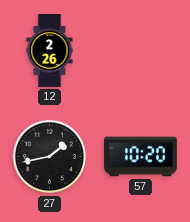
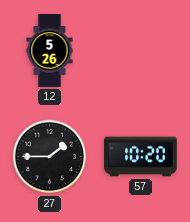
12: 2:26 -> 5:26 (50, 51)
27: 1:43 -> 1:45 (50, 157)
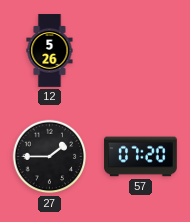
57: 10:20 -> 07:20 (141, 157)
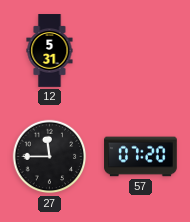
12: 5:26 -> 5:31 (50, 51)
27: 1:45 -> 11:45 (50, 157)
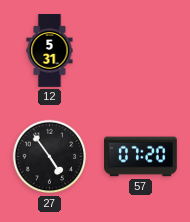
27: 11:45 -> 4:54 (50, 157)
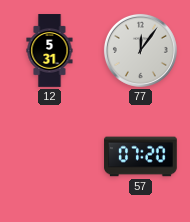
77: none -> 12:06 (140, 50)
27: 4:54 -> none (50, 157)
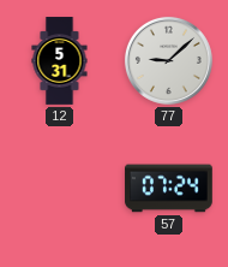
77: 12:06 -> 9:08 (168, 60)
57: 07:20 -> 07:24 (169, 189)
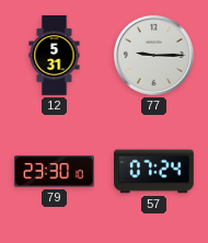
77: 9:08 -> 9:15 (153, 55)
79: none -> 23:30 (55, 172)
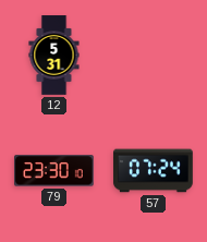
77: 9:15 -> none (153, 55)
